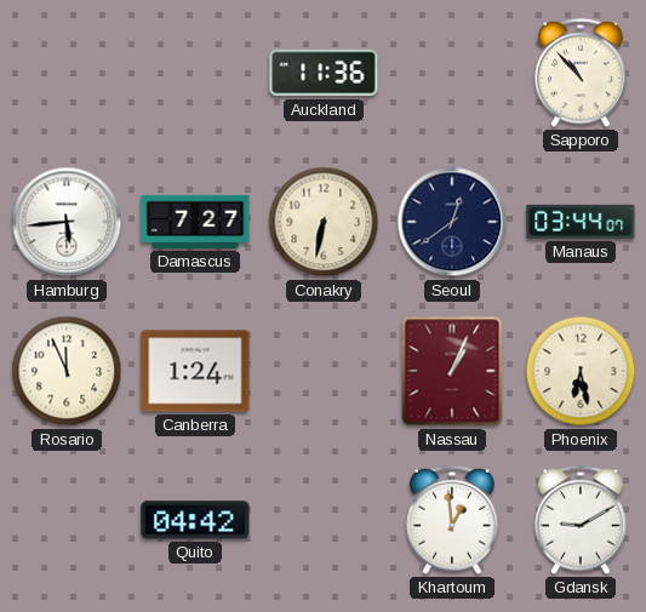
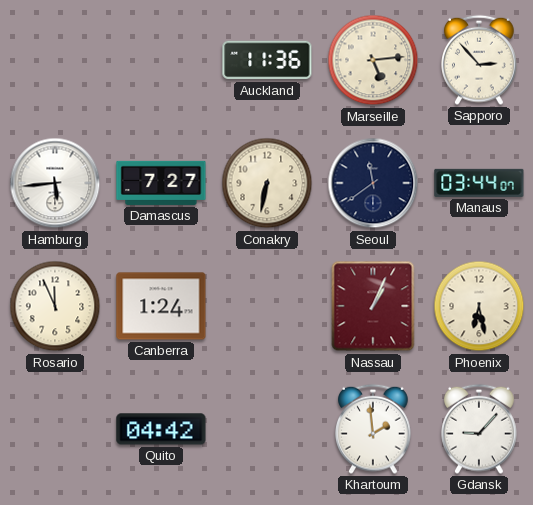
Marseille: none -> 5:14 (373, 60)
Sapporo: 10:53 -> 2:53 (480, 60)
Seoul: 12:39 -> 11:39 (373, 183)
Khartoum: 12:59 -> 1:59 (374, 429)
Gdansk: 9:10 -> 9:07 (480, 429)
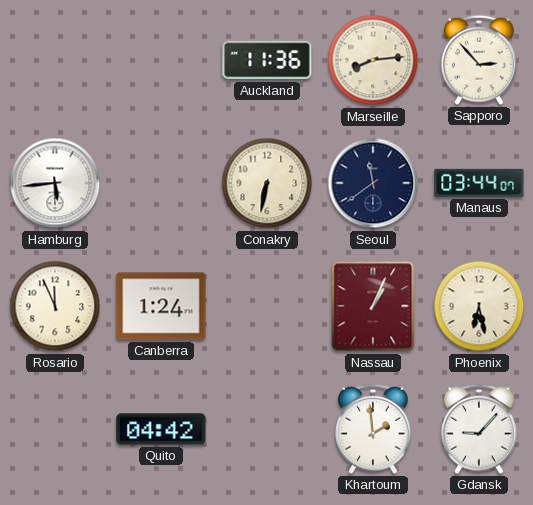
Marseille: 5:14 -> 8:14 (373, 60)
Damascus: 7:27 -> none (161, 183)
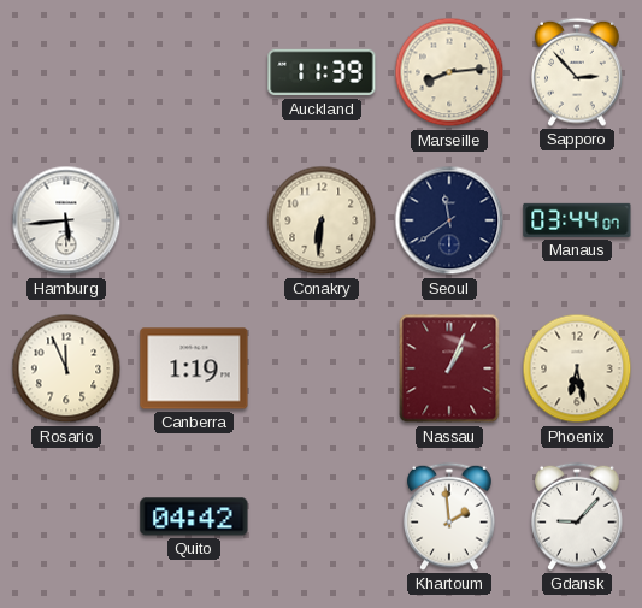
Auckland: 11:36 -> 11:39 (322, 72)
Conakry: 6:32 -> 6:31 (322, 220)
Canberra: 1:24 -> 1:19 (194, 368)
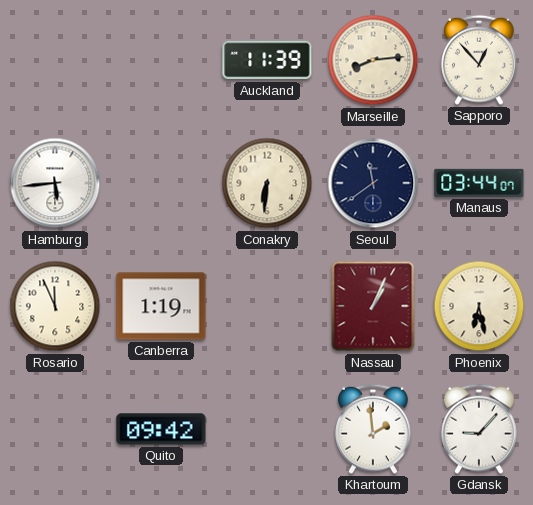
Sapporo: 2:53 -> 12:53 (480, 60)
Quito: 04:42 -> 09:42 (161, 429)
